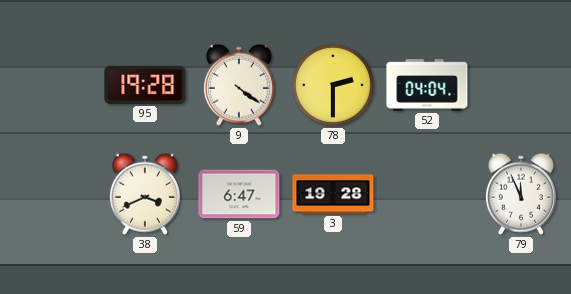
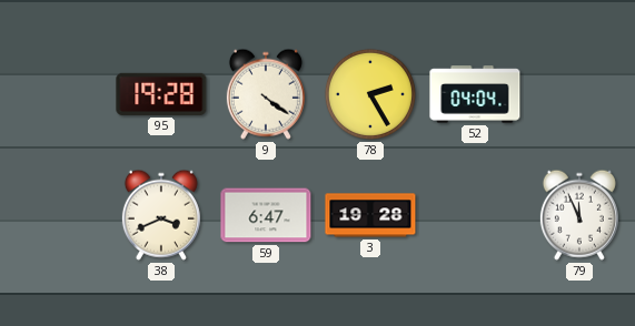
78: 2:30 -> 2:25 (370, 94)
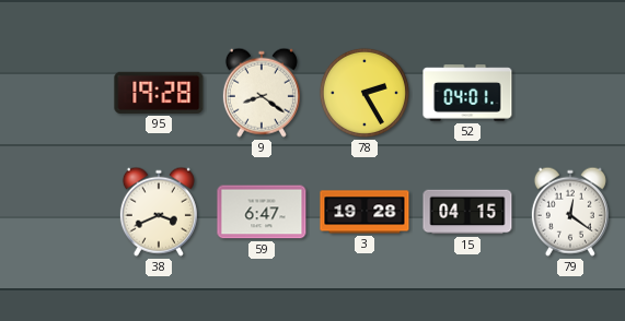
9: 4:21 -> 8:21 (262, 93)
52: 04:04 -> 04:01 (467, 93)
15: none -> 04:15 (467, 212)
79: 11:56 -> 12:21 (570, 212)
